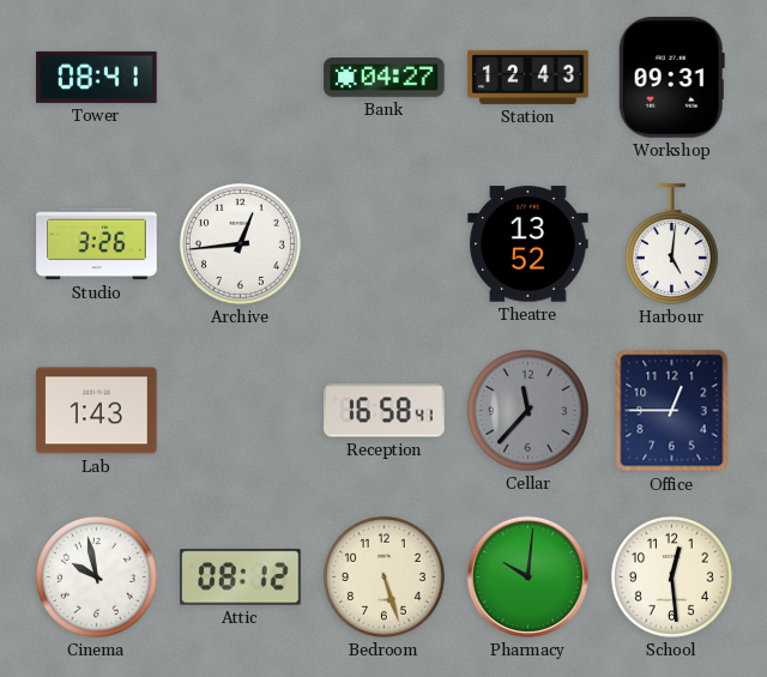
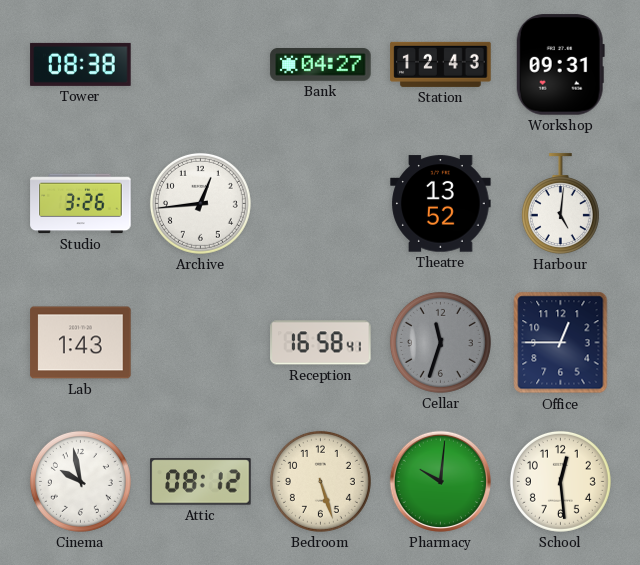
Tower: 08:41 -> 08:38 (81, 64)
Cellar: 11:37 -> 11:33 (440, 342)
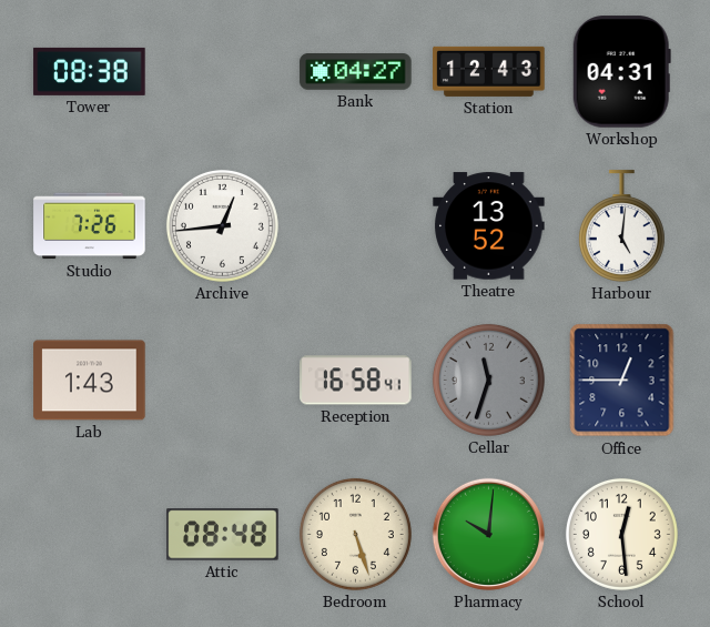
Workshop: 09:31 -> 04:31 (621, 72)
Studio: 3:26 -> 7:26 (90, 226)
Cinema: 9:58 -> none (80, 481)
Attic: 08:12 -> 08:48 (223, 535)
